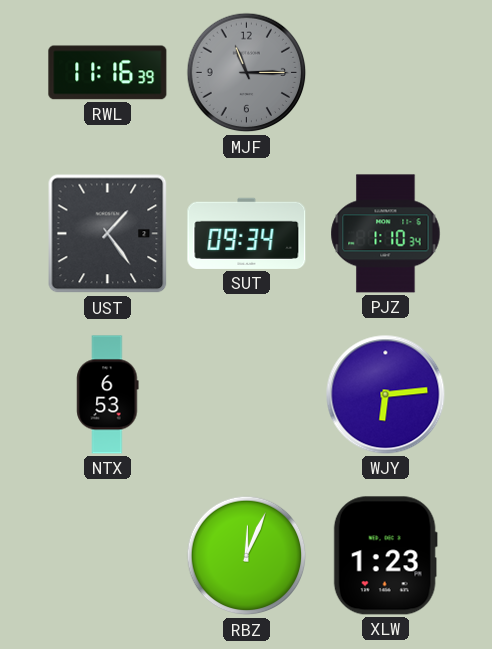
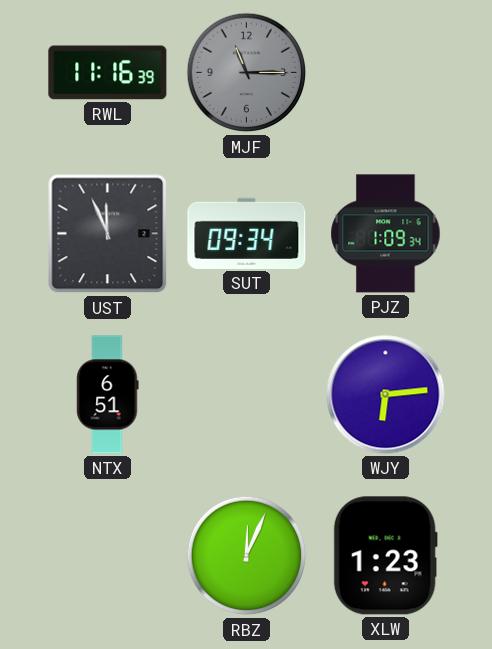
UST: 1:24 -> 11:56 (108, 234)
PJZ: 1:10 -> 1:09 (386, 234)
NTX: 6:53 -> 6:51 (108, 395)
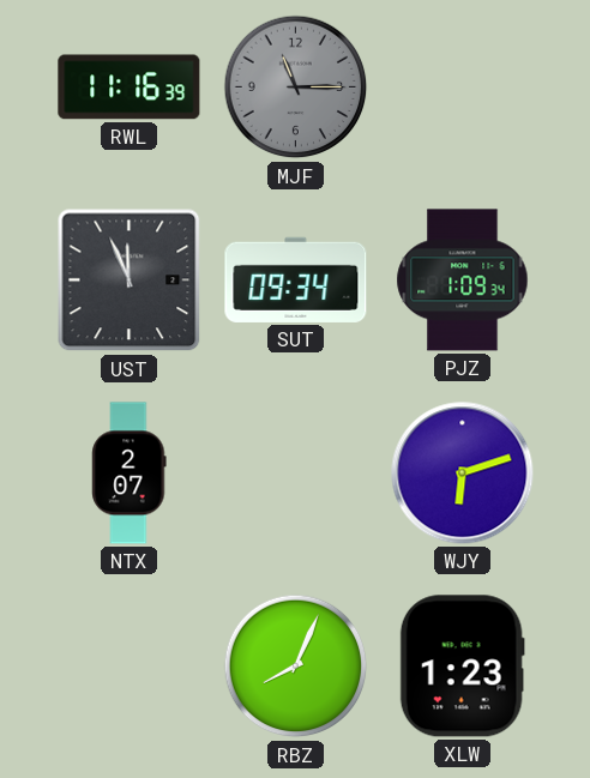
NTX: 6:51 -> 2:07 (130, 474)
WJY: 6:14 -> 6:12 (463, 474)
RBZ: 12:04 -> 8:04 (296, 667)
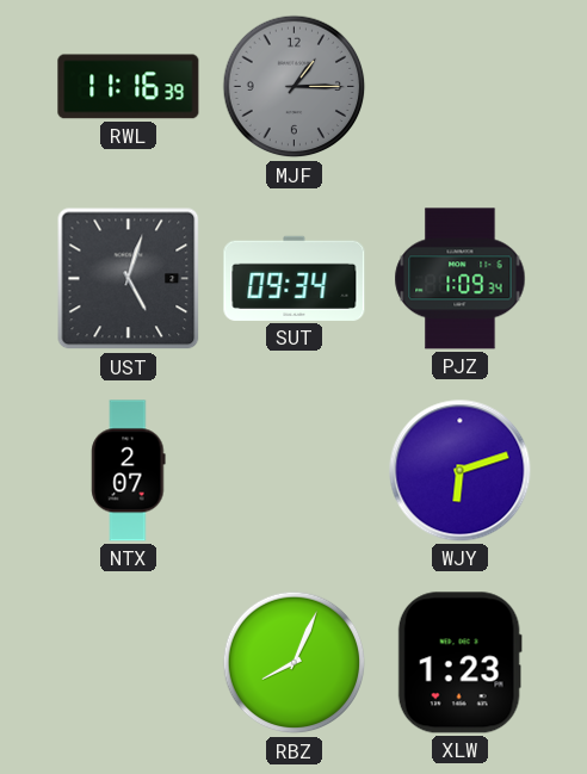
MJF: 11:15 -> 1:15 (295, 87)
UST: 11:56 -> 5:03 (129, 279)
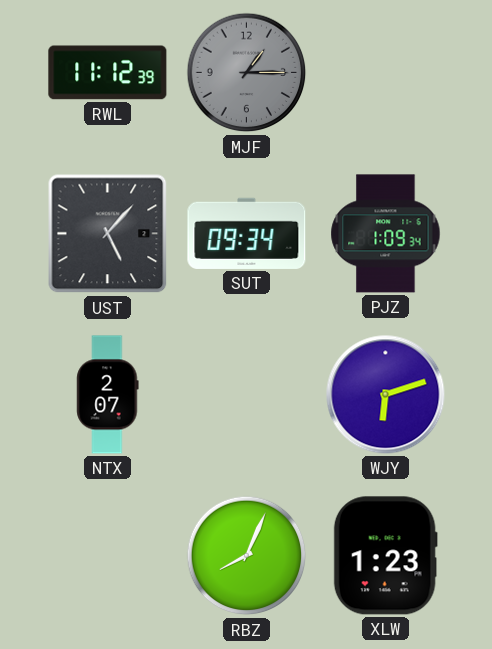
RWL: 11:16 -> 11:12 (108, 73)
UST: 5:03 -> 5:07 (108, 234)
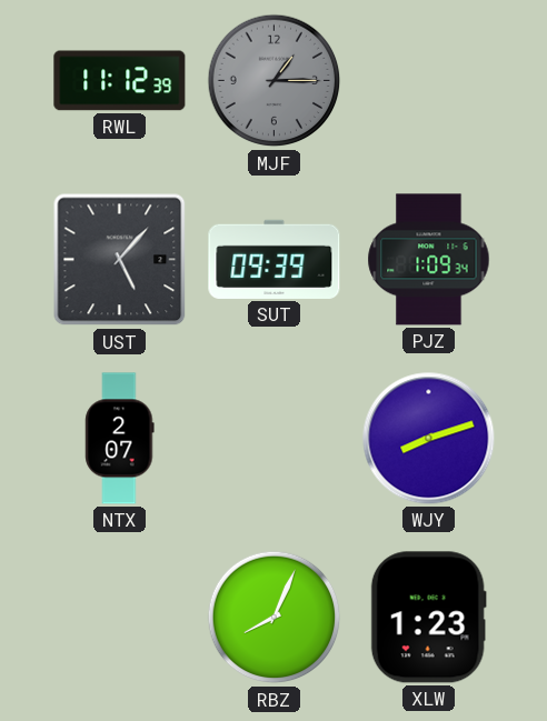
SUT: 09:34 -> 09:39 (275, 259)
WJY: 6:12 -> 8:12 (429, 439)
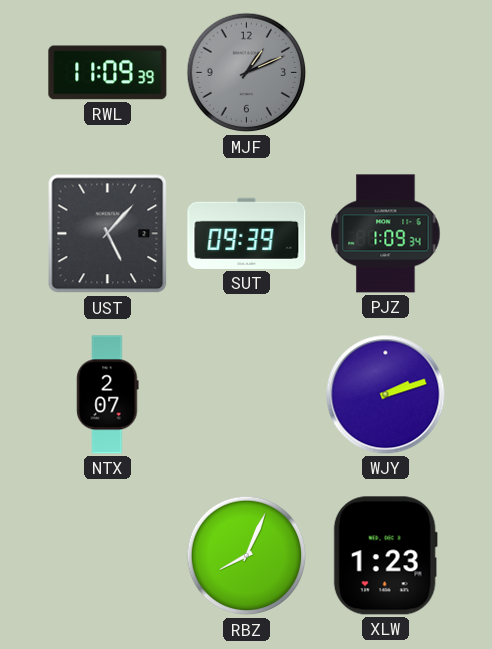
RWL: 11:12 -> 11:09 (108, 73)
MJF: 1:15 -> 1:11 (247, 73)
WJY: 8:12 -> 2:12 (386, 395)
